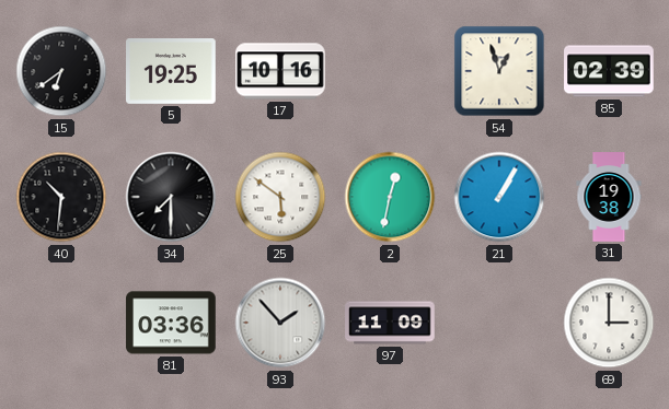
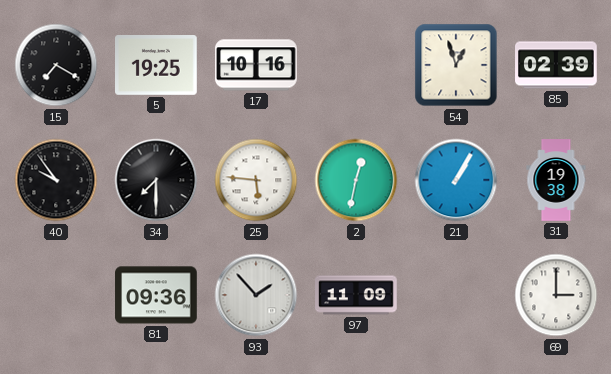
15: 6:39 -> 7:20 (56, 65)
40: 10:31 -> 9:54 (56, 180)
25: 5:51 -> 5:46 (256, 180)
81: 03:36 -> 09:36 (156, 295)
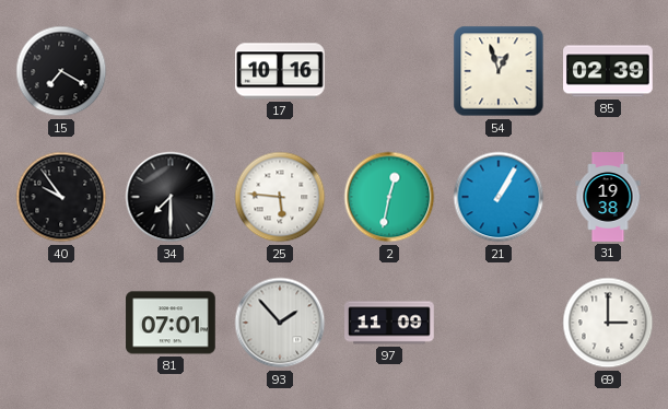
5: 19:25 -> none (157, 66)
81: 09:36 -> 07:01 (171, 323)
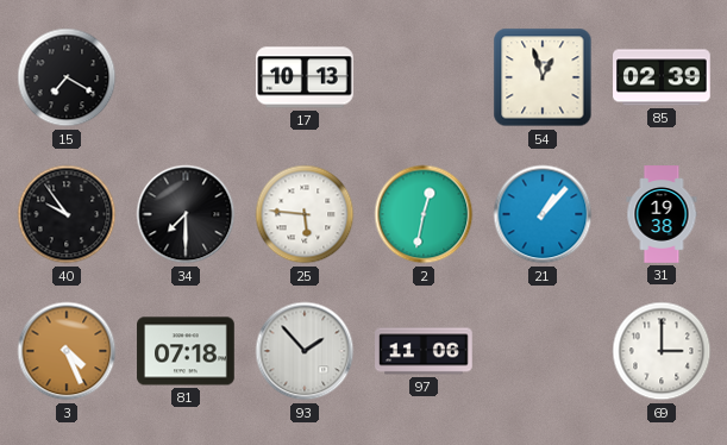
17: 10:16 -> 10:13 (305, 77)
21: 1:05 -> 1:07 (543, 214)
3: none -> 4:26 (67, 351)
81: 07:01 -> 07:18 (186, 351)
97: 11:09 -> 11:06 (424, 351)
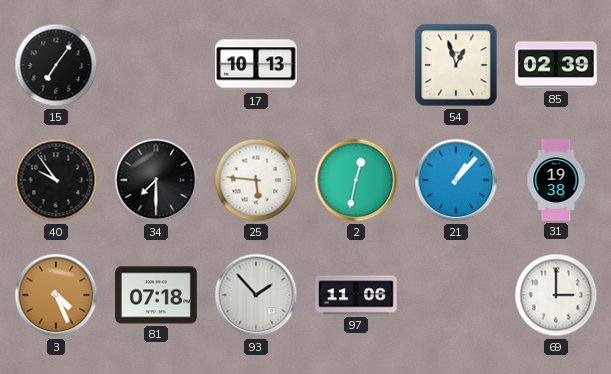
15: 7:20 -> 7:06 (56, 65)
